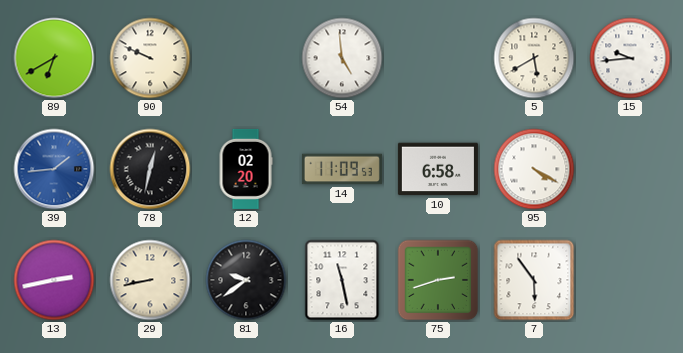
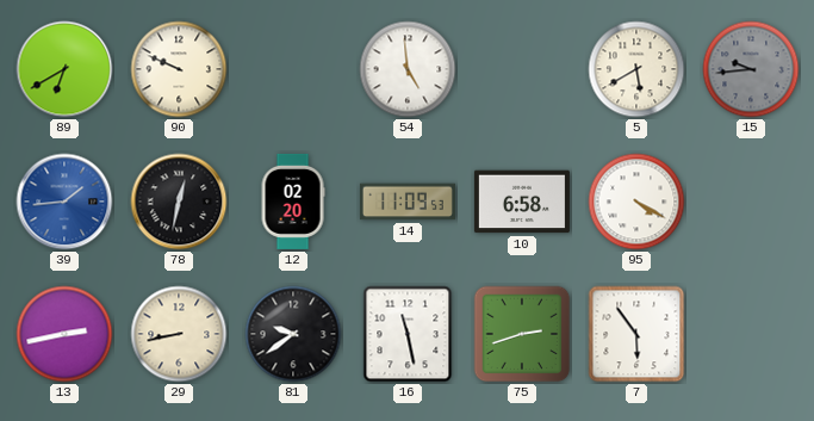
15 dial: white -> grey (751, 69)
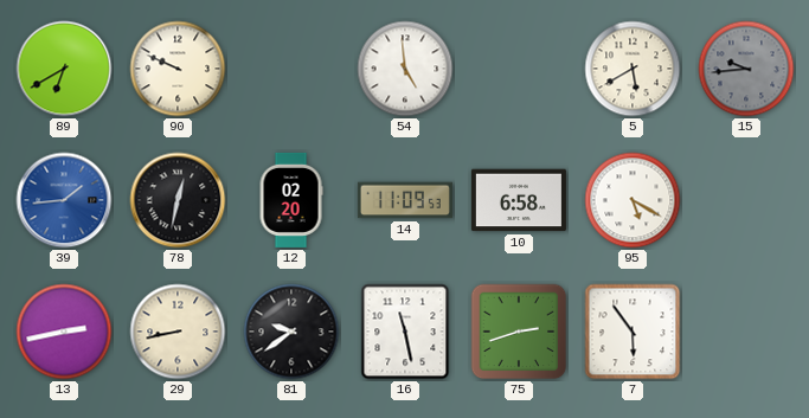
95: 4:20 -> 5:20 (633, 200)
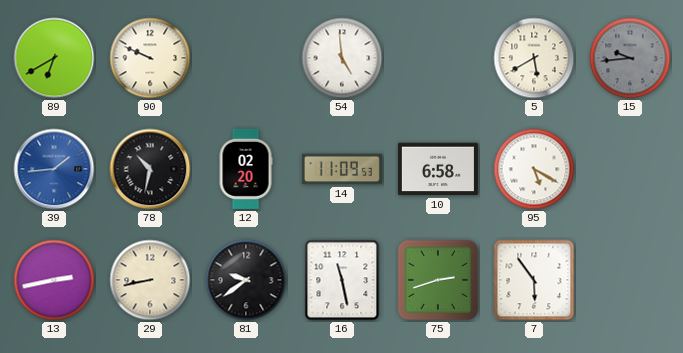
78: 12:32 -> 10:32 (150, 169)
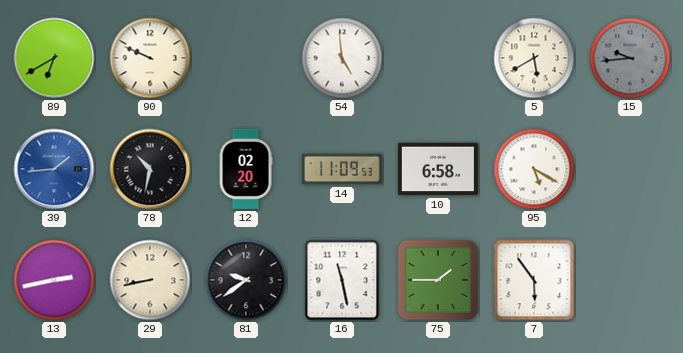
75: 2:42 -> 1:45 (438, 280)
